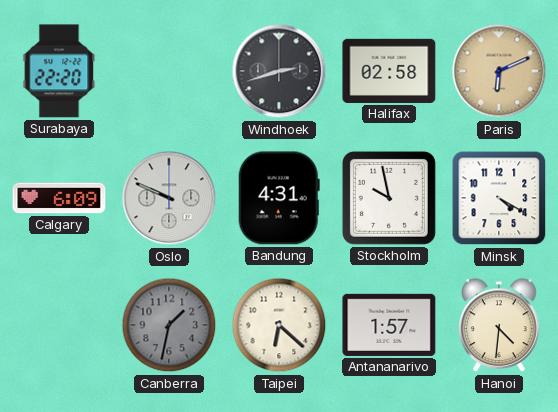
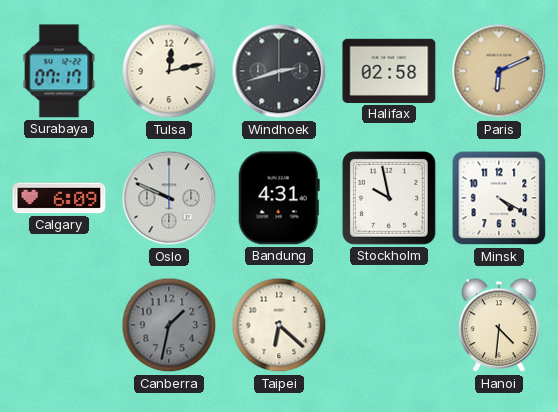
Surabaya: 22:20 -> 07:17 (59, 71)
Tulsa: none -> 12:13 (169, 71)
Antananarivo: 1:57 -> none (389, 325)
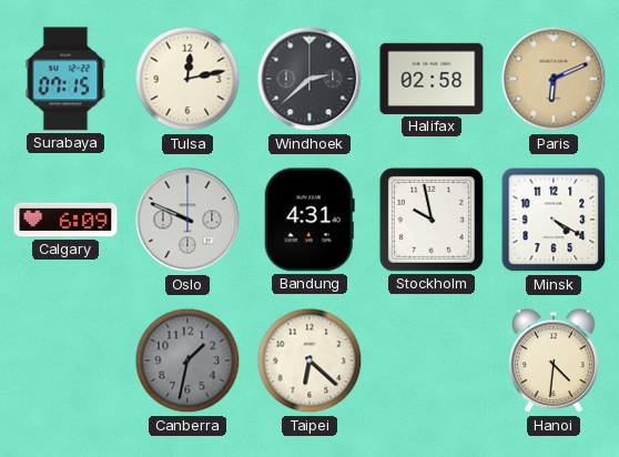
Surabaya: 07:17 -> 07:15 (65, 79)
Windhoek: 2:42 -> 2:38 (309, 79)
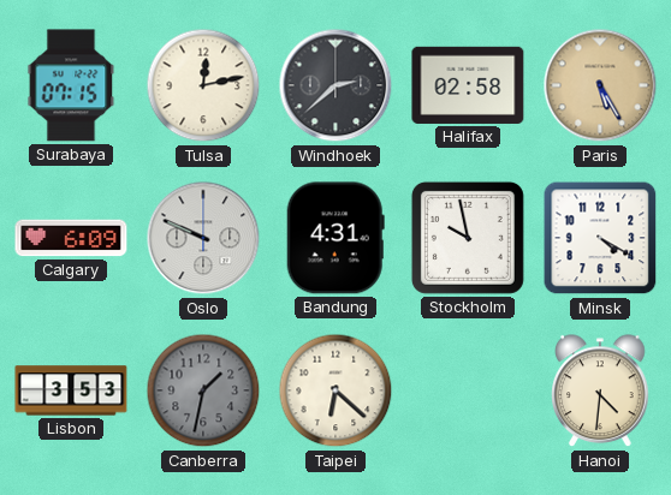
Paris: 6:11 -> 5:25 (600, 85)
Lisbon: none -> 3:53 (71, 390)
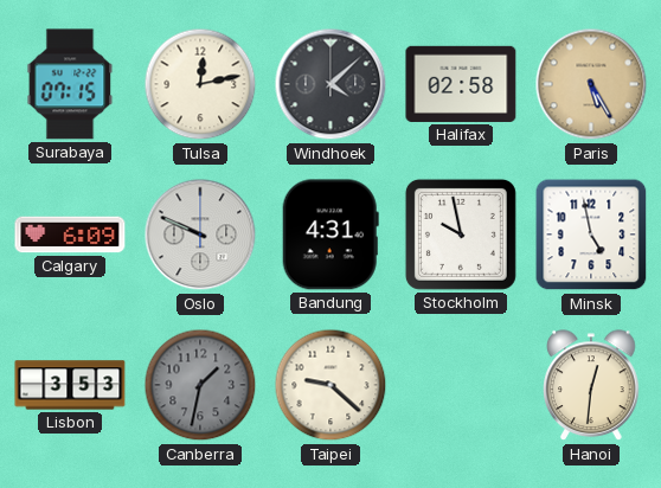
Windhoek: 2:38 -> 4:08 (330, 84)
Minsk: 4:20 -> 4:58 (591, 235)
Taipei: 6:22 -> 9:22 (330, 385)
Hanoi: 4:31 -> 12:31 (591, 386)
